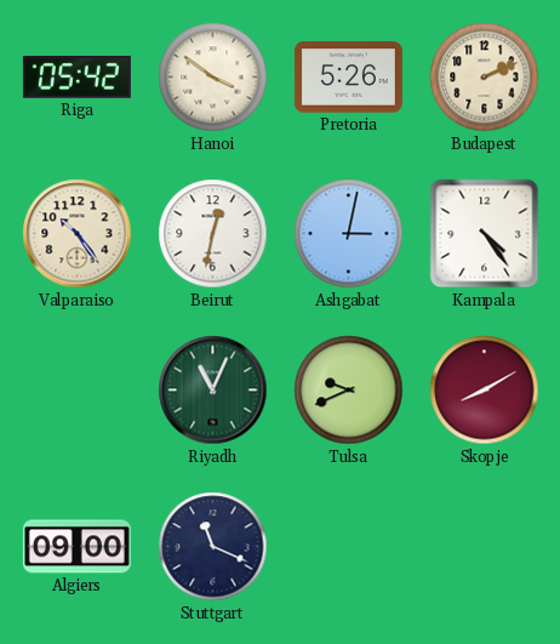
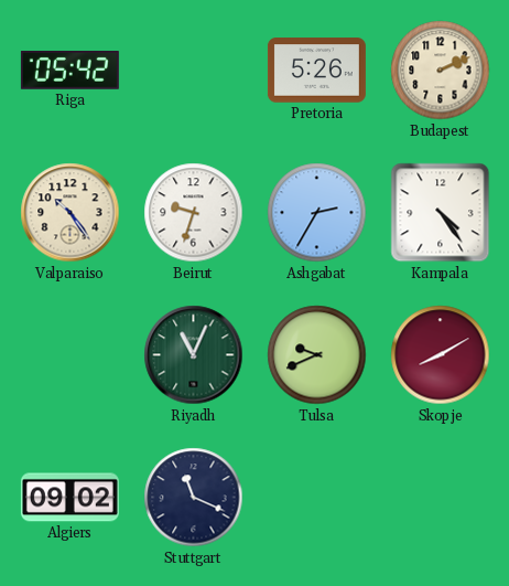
Hanoi: 3:51 -> none (213, 78)
Beirut: 12:32 -> 9:33 (194, 213)
Ashgabat: 3:02 -> 2:35 (317, 213)
Algiers: 09:00 -> 09:02 (69, 498)
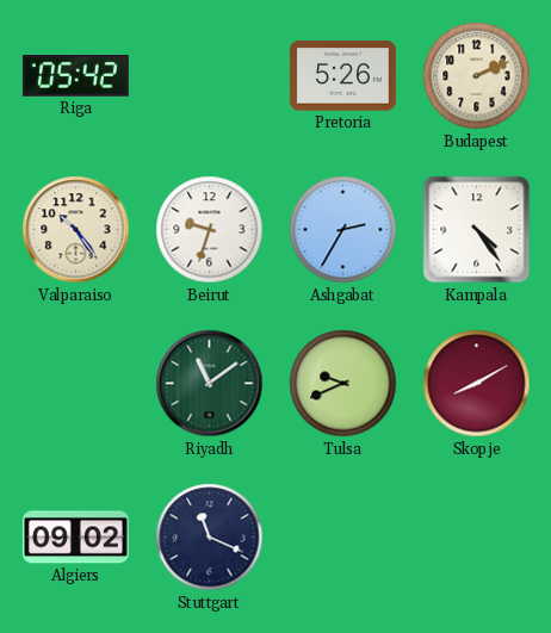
Riyadh: 11:04 -> 11:09 (210, 384)
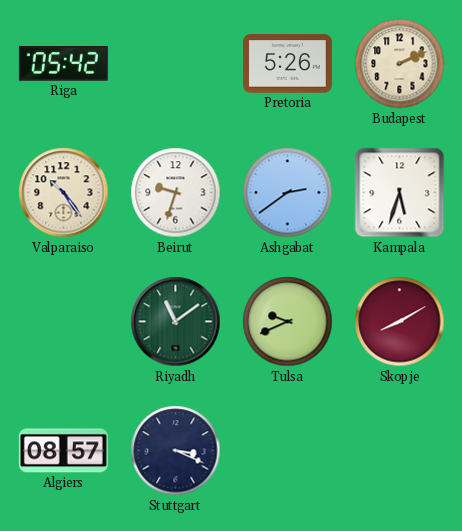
Ashgabat: 2:35 -> 2:39 (288, 193)
Kampala: 4:24 -> 5:33 (400, 193)
Algiers: 09:02 -> 08:57 (63, 451)
Stuttgart: 11:19 -> 3:19 (176, 451)
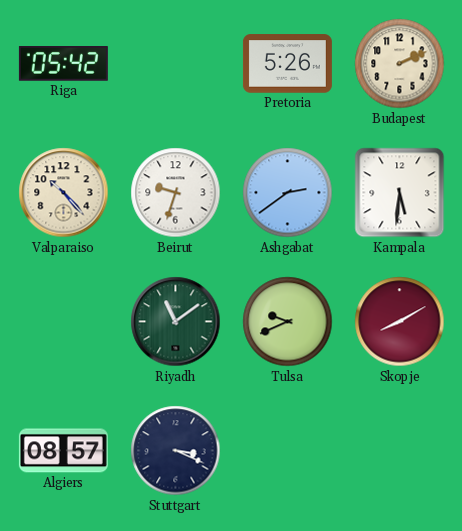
Valparaiso: 10:24 -> 10:23 (64, 193)
Kampala: 5:33 -> 5:31 (400, 193)
